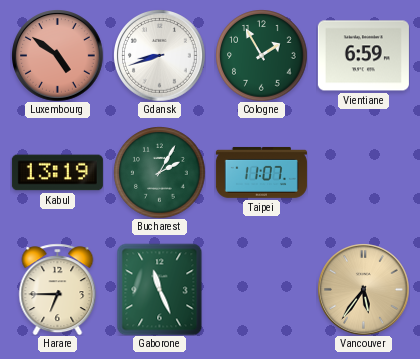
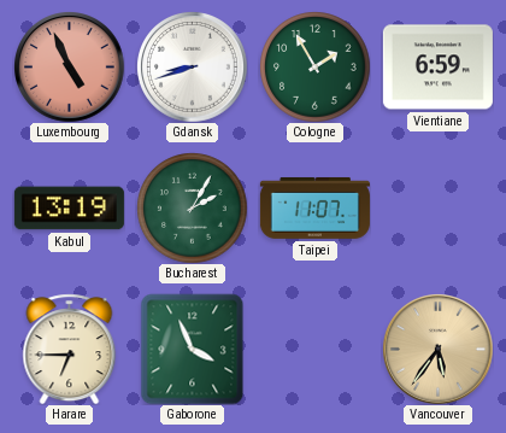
Luxembourg: 4:51 -> 4:56 (70, 68)
Gaborone: 11:26 -> 3:56 (193, 349)
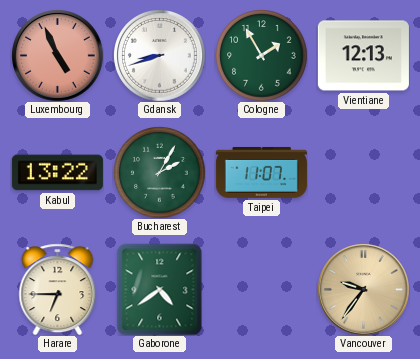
Vientiane: 6:59 -> 12:13 (363, 56)
Kabul: 13:19 -> 13:22 (57, 173)
Gaborone: 3:56 -> 4:39 (160, 289)
Vancouver: 5:36 -> 9:36 (364, 290)
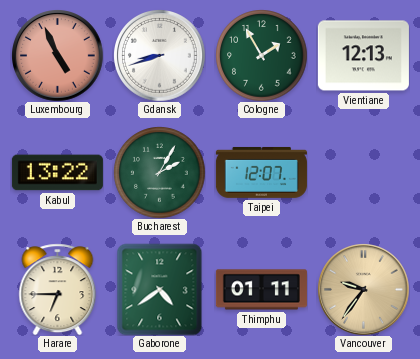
Taipei: 11:07 -> 12:07 (261, 172)
Thimphu: none -> 01:11 (261, 290)
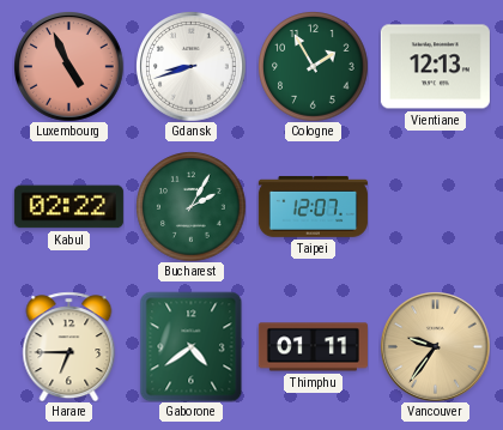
Kabul: 13:22 -> 02:22 (68, 207)
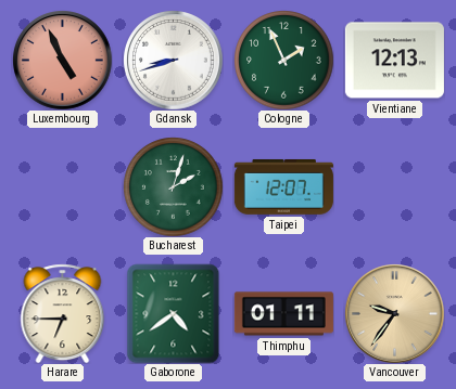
Cologne: 1:55 -> 1:56 (283, 60)
Kabul: 02:22 -> none (68, 207)
Bucharest: 2:05 -> 2:03 (173, 186)
